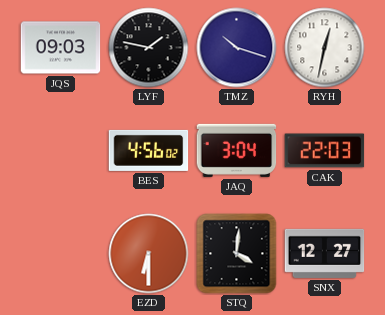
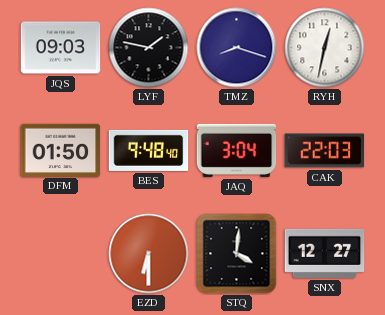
TMZ: 10:18 -> 8:18 (237, 48)
DFM: none -> 01:50 (61, 150)
BES: 4:56 -> 9:48 (149, 150)
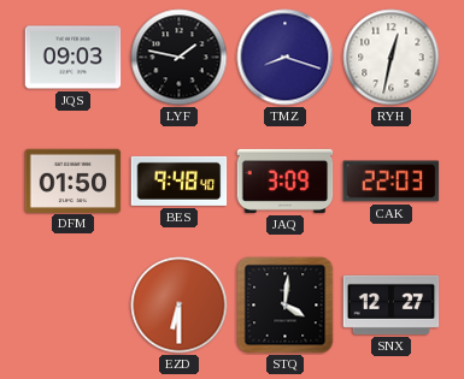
JAQ: 3:04 -> 3:09 (286, 180)
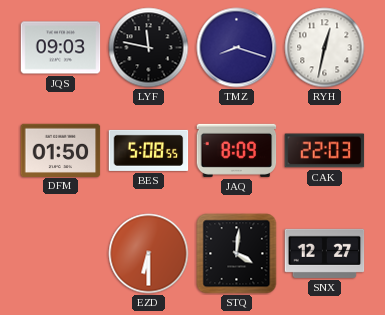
LYF: 1:47 -> 11:47 (149, 48)
BES: 9:48 -> 5:08 (149, 150)
JAQ: 3:09 -> 8:09 (237, 150)
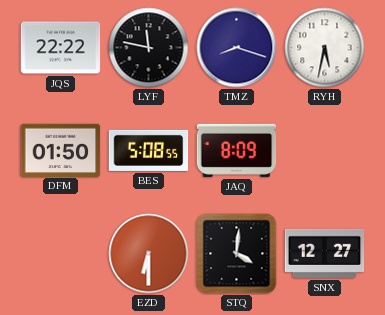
JQS: 09:03 -> 22:22 (61, 48)
RYH: 12:32 -> 5:32 (325, 48)
CAK: 22:03 -> none (325, 151)
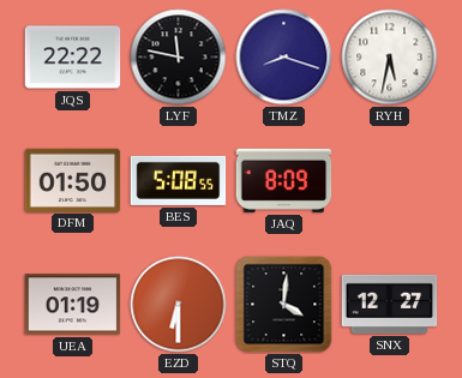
UEA: none -> 01:19 (73, 305)
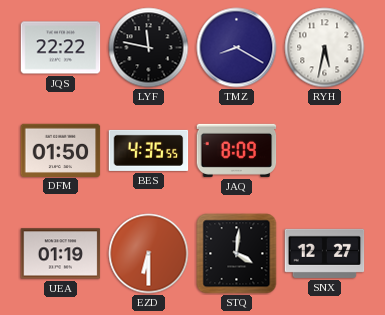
TMZ: 8:18 -> 8:20 (237, 48)
BES: 5:08 -> 4:35 (149, 150)
